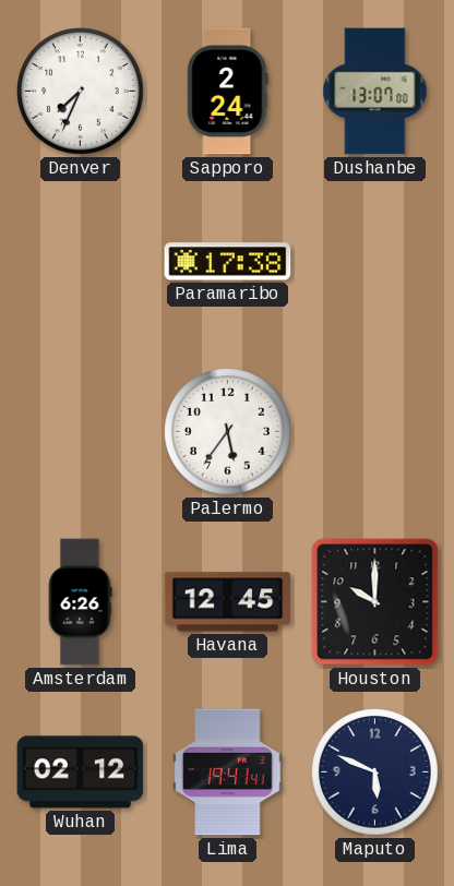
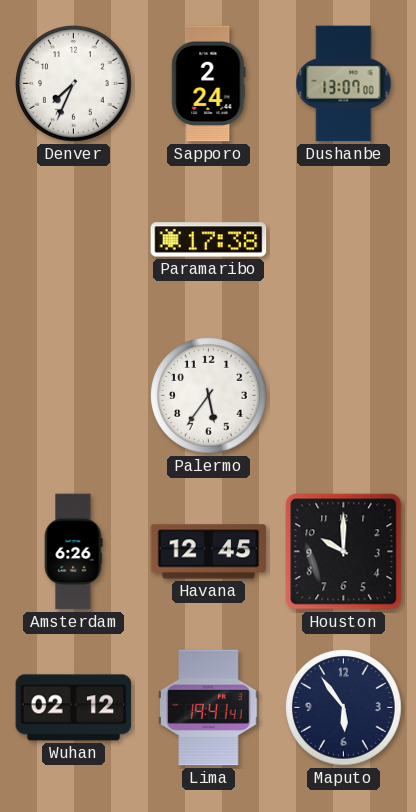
Maputo: 5:49 -> 5:54 (344, 708)
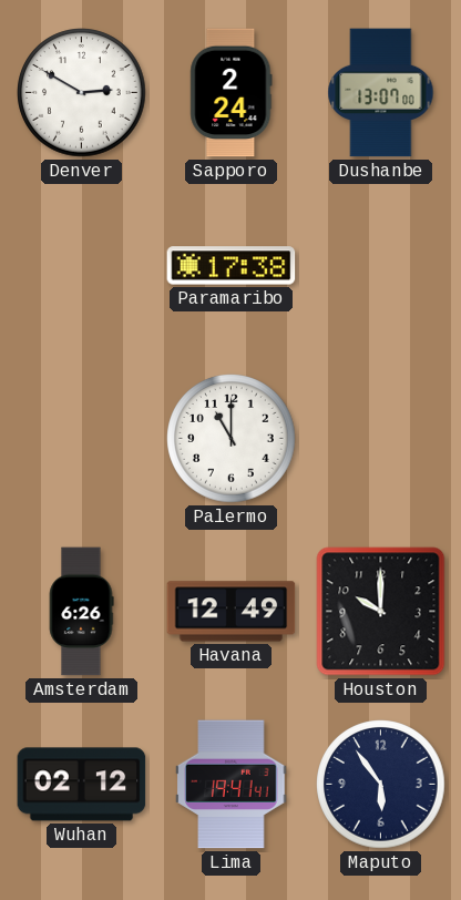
Denver: 7:34 -> 2:50 (82, 93)
Palermo: 5:36 -> 11:00 (232, 439)
Havana: 12:45 -> 12:49 (232, 612)
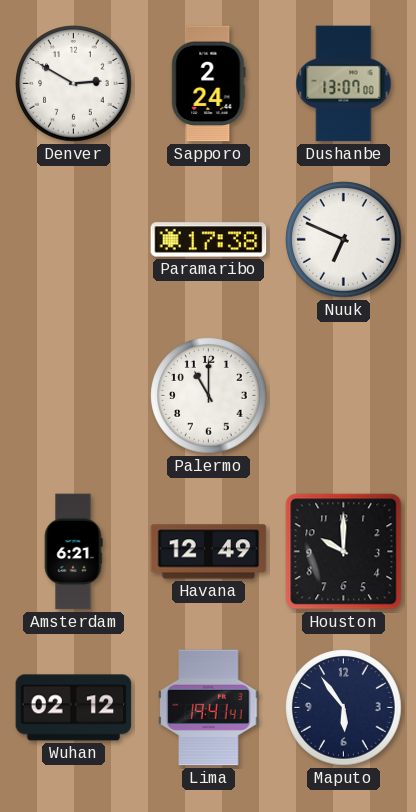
Nuuk: none -> 6:49 (344, 240)
Amsterdam: 6:26 -> 6:21 (73, 552)
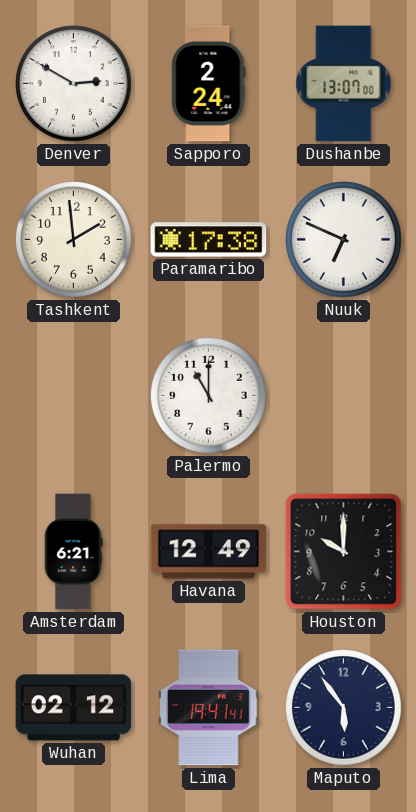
Tashkent: none -> 1:59 (74, 240)
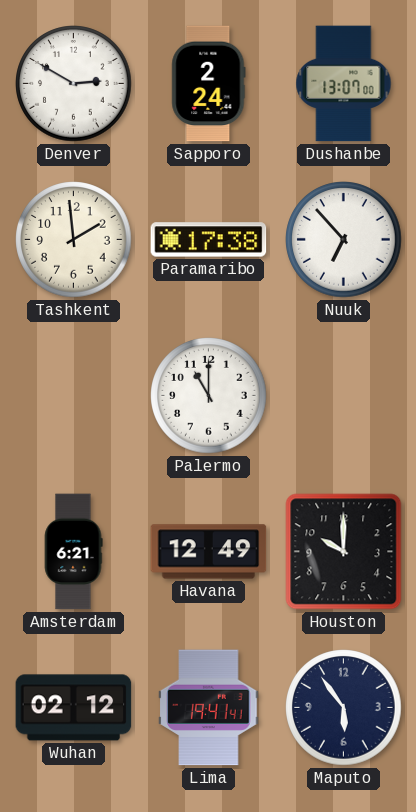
Nuuk: 6:49 -> 6:53 (344, 240)
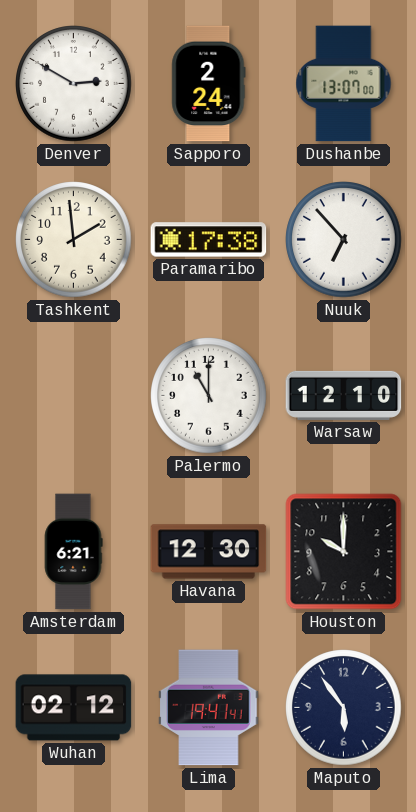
Warsaw: none -> 12:10 (344, 395)
Havana: 12:49 -> 12:30 (209, 552)
